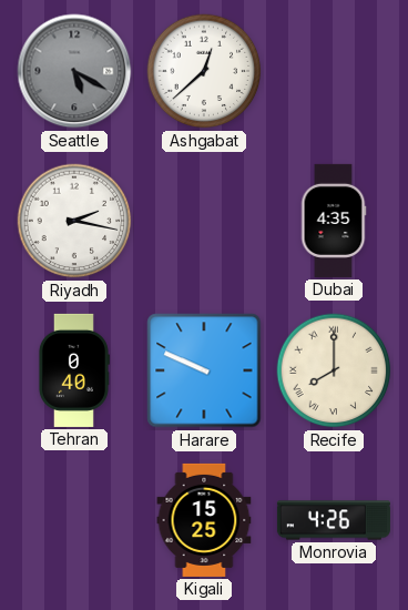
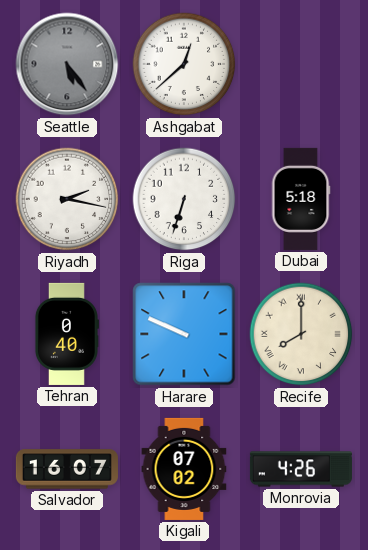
Seattle: 5:20 -> 5:24 (67, 64)
Riga: none -> 6:33 (184, 199)
Dubai: 4:35 -> 5:18 (301, 199)
Salvador: none -> 16:07 (67, 469)
Kigali: 15:25 -> 07:02 (184, 469)
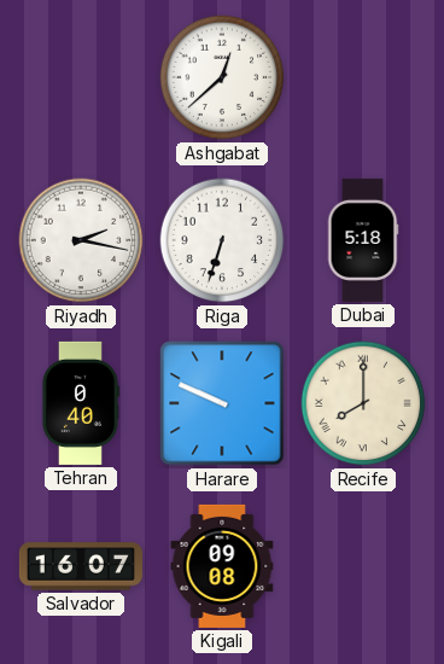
Seattle: 5:24 -> none (67, 64)
Kigali: 07:02 -> 09:08 (222, 566)
Monrovia: 4:26 -> none (301, 469)
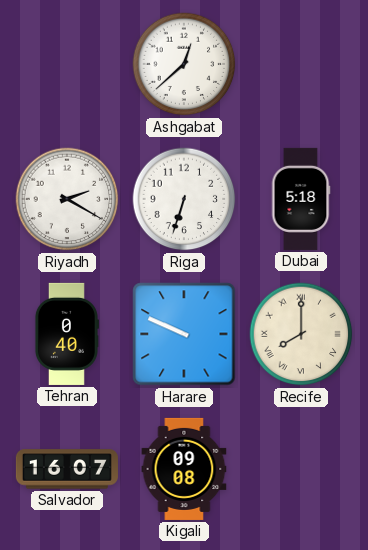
Riyadh: 2:17 -> 2:20 (67, 199)
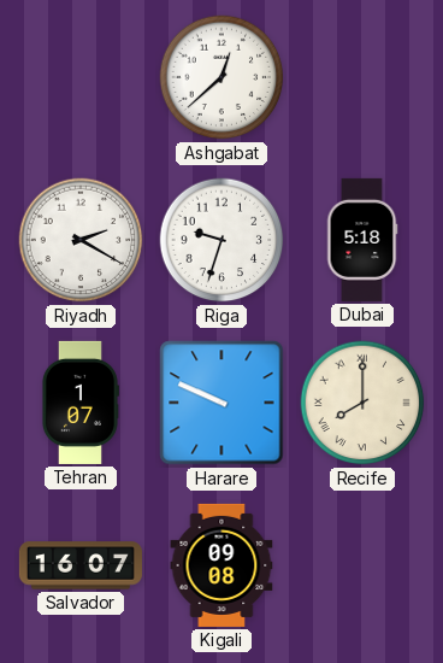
Riga: 6:33 -> 9:33 (221, 240)
Tehran: 0:40 -> 1:07 (79, 403)
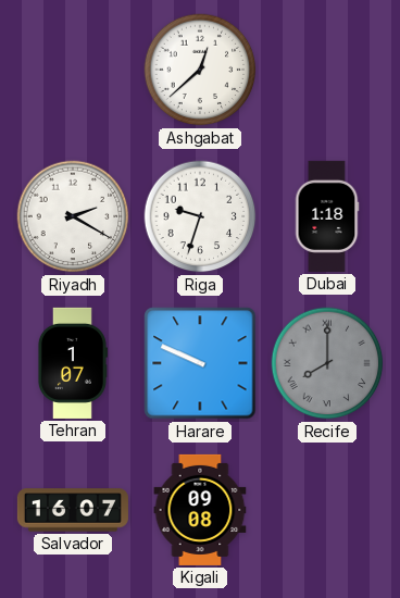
Dubai: 5:18 -> 1:18 (327, 216)
Recife dial: cream -> grey (327, 363)
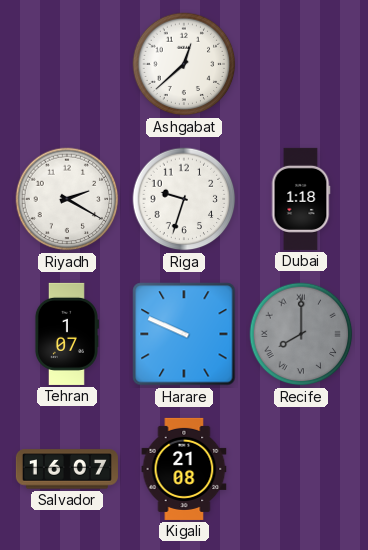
Kigali: 09:08 -> 21:08 (184, 469)
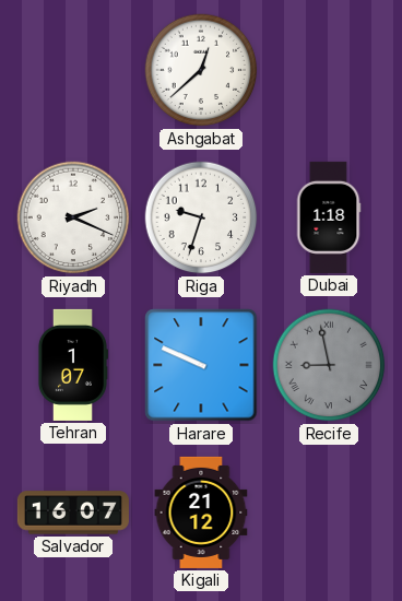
Riyadh: 2:20 -> 2:19 (73, 217)
Recife: 8:00 -> 8:58 (329, 365)
Kigali: 21:08 -> 21:12 (201, 512)
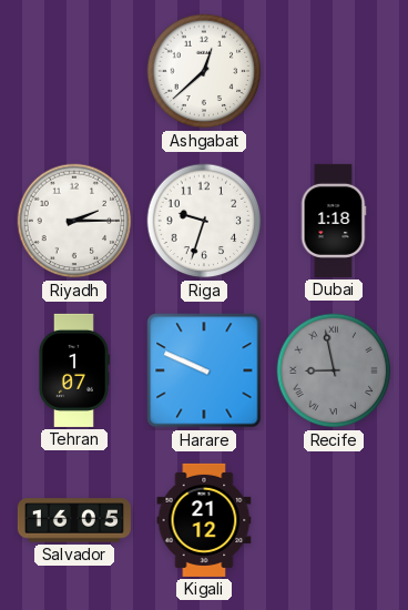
Riyadh: 2:19 -> 2:15 (74, 221)
Salvador: 16:07 -> 16:05 (74, 520)
